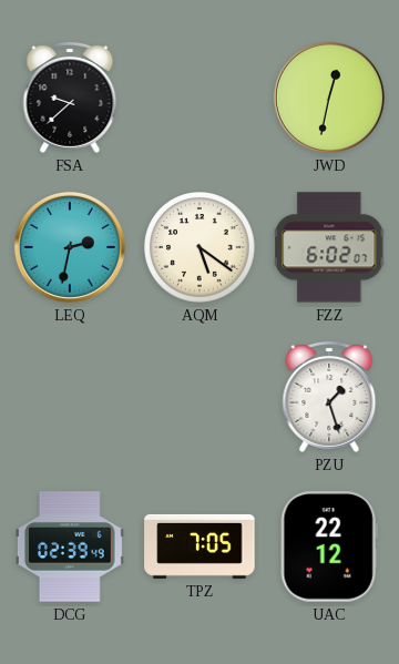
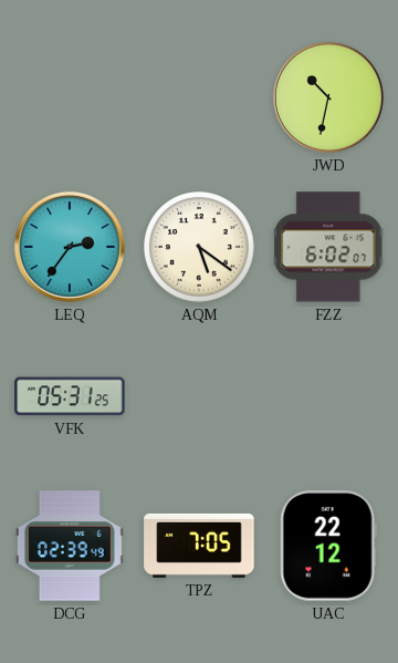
FSA: 9:38 -> none (70, 98)
JWD: 12:32 -> 10:32 (328, 97)
LEQ: 2:32 -> 2:36 (70, 247)
VFK: none -> 05:31 (70, 396)
PZU: 1:27 -> none (329, 397)
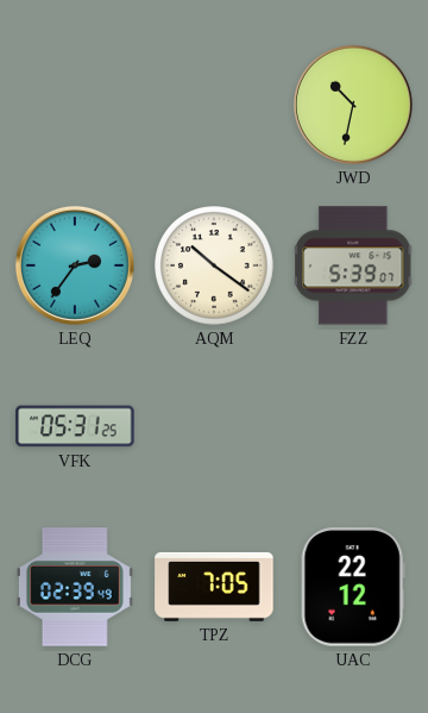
AQM: 5:21 -> 10:21 (215, 267)
FZZ: 6:02 -> 5:39 (354, 265)
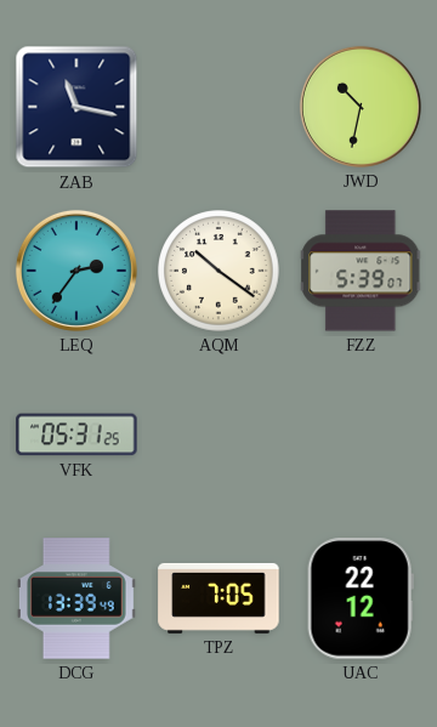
ZAB: none -> 11:17 (76, 107)
DCG: 02:39 -> 13:39 (76, 598)
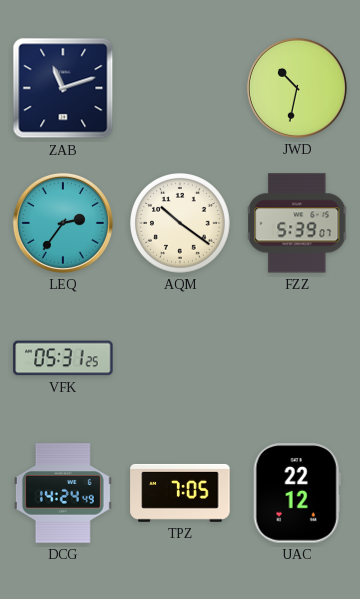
ZAB: 11:17 -> 11:12 (63, 88)
DCG: 13:39 -> 14:24 (63, 493)
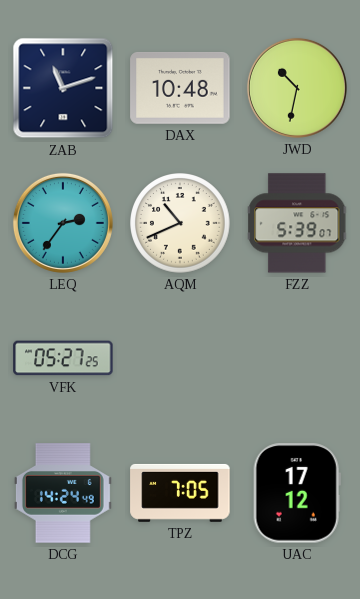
DAX: none -> 10:48 (180, 88)
AQM: 10:21 -> 10:41 (181, 224)
VFK: 05:31 -> 05:27 (63, 358)
UAC: 22:12 -> 17:12 (297, 493)
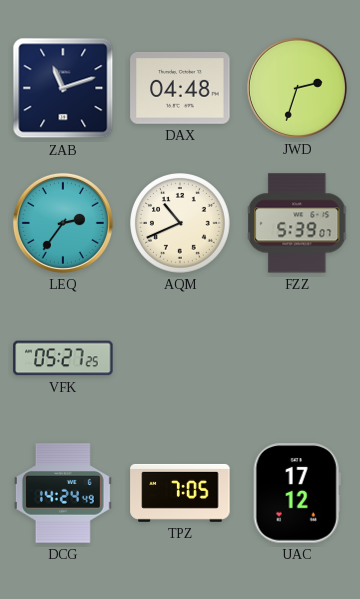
DAX: 10:48 -> 04:48 (180, 88)
JWD: 10:32 -> 2:33 (297, 88)
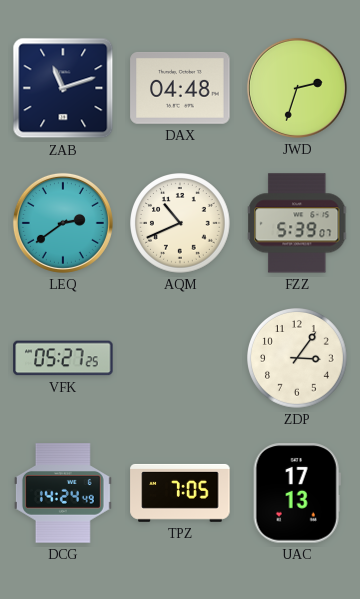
LEQ: 2:36 -> 2:39 (63, 223)
ZDP: none -> 3:06 (298, 359)
UAC: 17:12 -> 17:13 (297, 493)
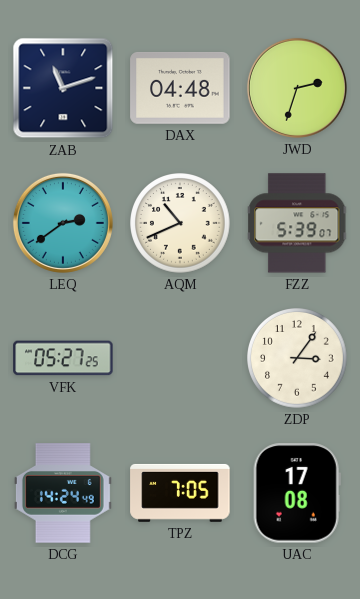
UAC: 17:13 -> 17:08 (297, 493)
